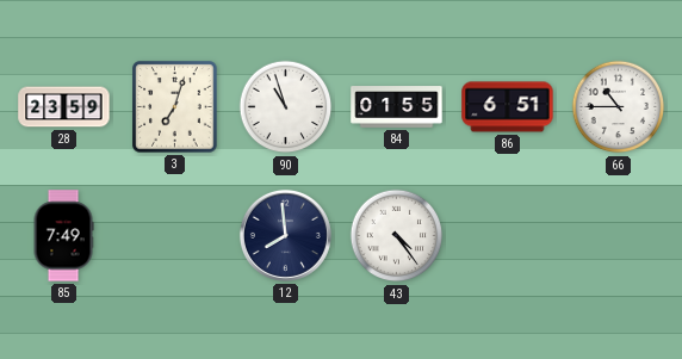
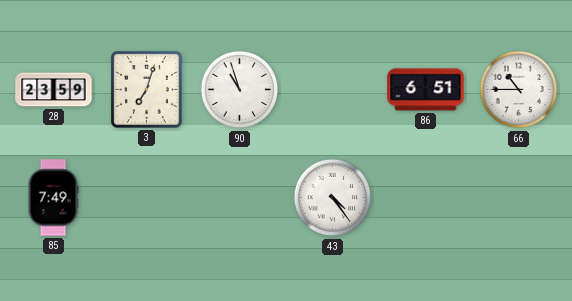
84: 01:55 -> none (397, 107)
12: 7:59 -> none (285, 235)
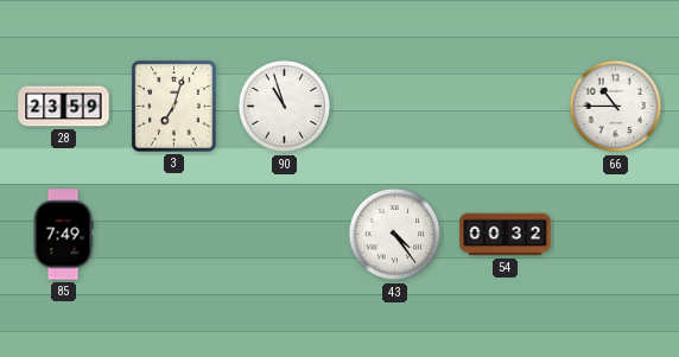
86: 6:51 -> none (426, 90)
54: none -> 00:32 (506, 235)
